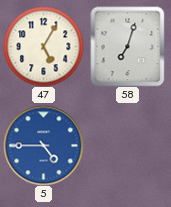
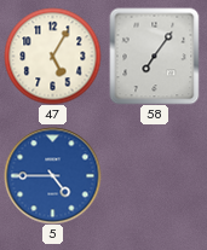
58: 7:03 -> 7:06 (155, 56)
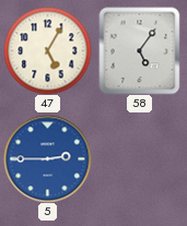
58: 7:06 -> 5:06 (140, 50)
5: 4:45 -> 2:45 (47, 158)
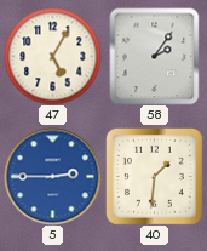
58: 5:06 -> 2:06 (155, 56)
40: none -> 1:31 (155, 177)
